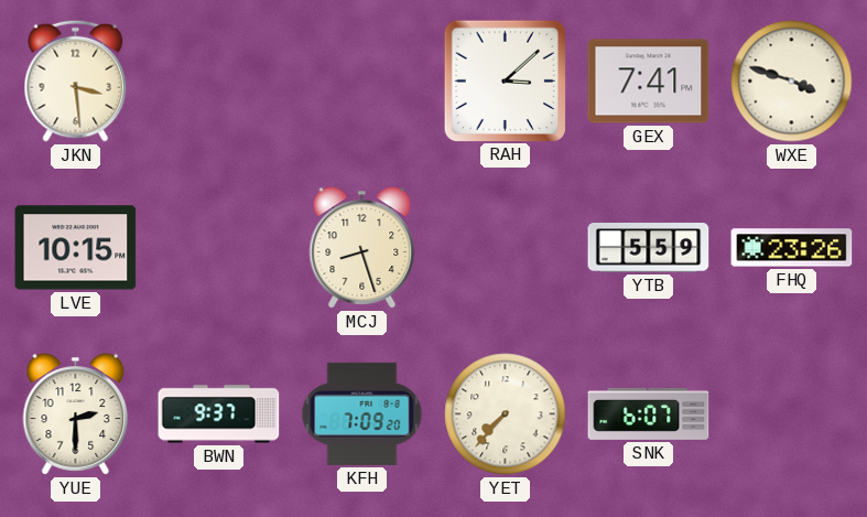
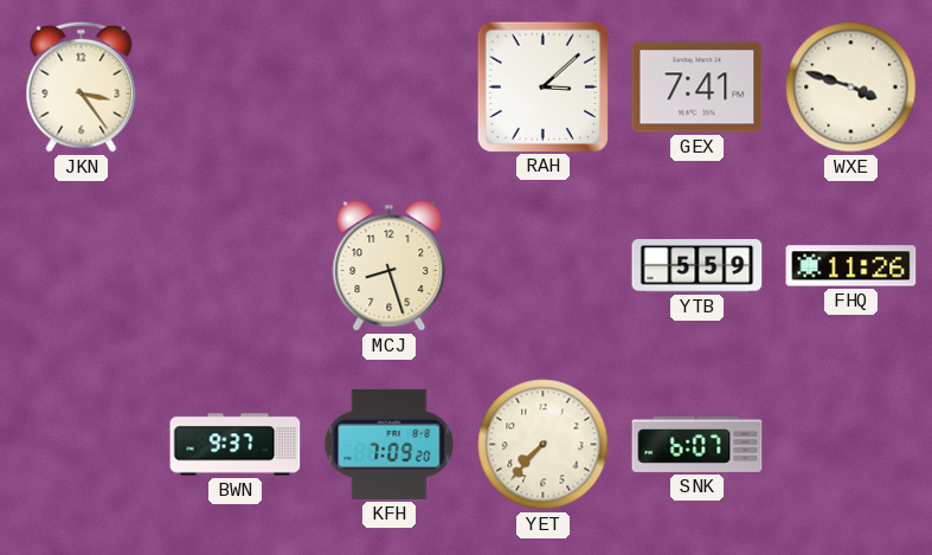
JKN: 3:29 -> 3:24 (82, 86)
LVE: 10:15 -> none (76, 248)
FHQ: 23:26 -> 11:26 (851, 266)
YUE: 2:30 -> none (76, 414)
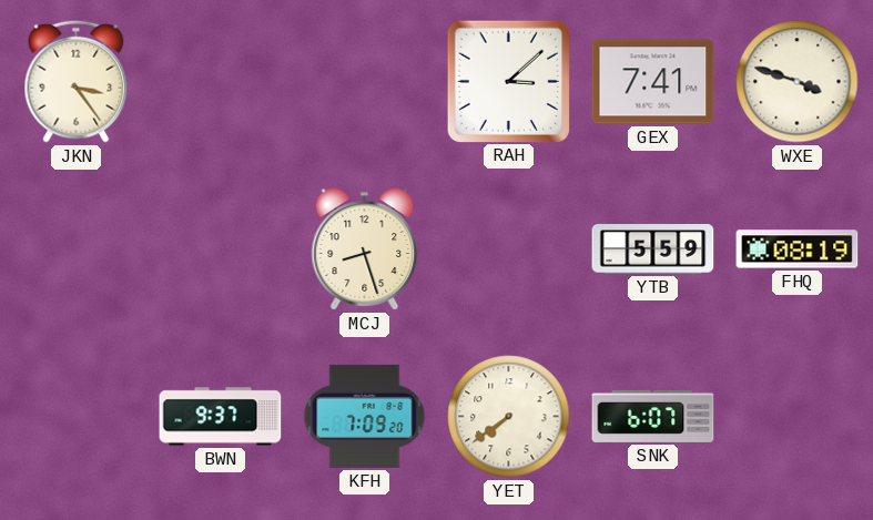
FHQ: 11:26 -> 08:19 (798, 249)
YET: 7:37 -> 7:39 (509, 417)
